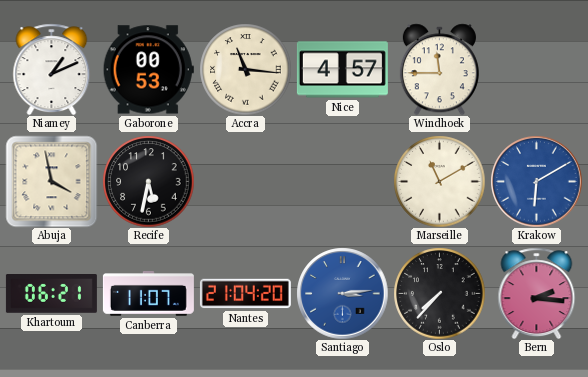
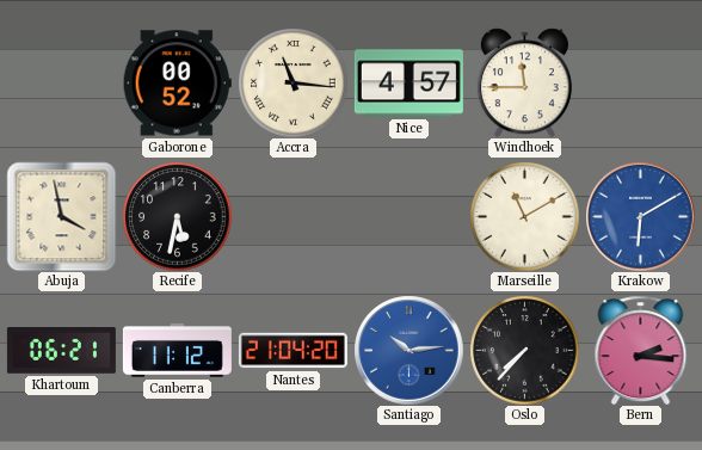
Niamey: 1:11 -> none (52, 69)
Gaborone: 00:53 -> 00:52 (177, 84)
Canberra: 11:07 -> 11:12 (177, 351)
Santiago: 3:14 -> 10:14 (408, 350)
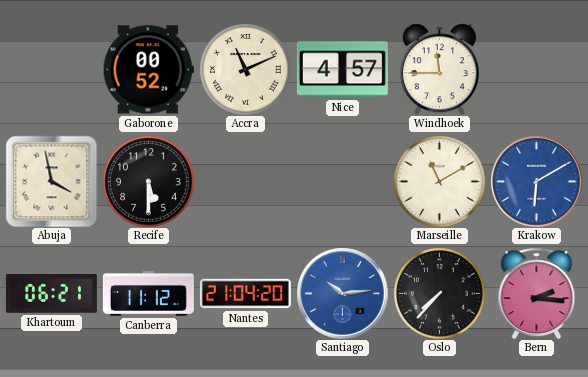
Accra: 11:16 -> 11:11 (245, 69)
Recife: 5:32 -> 5:30 (148, 181)
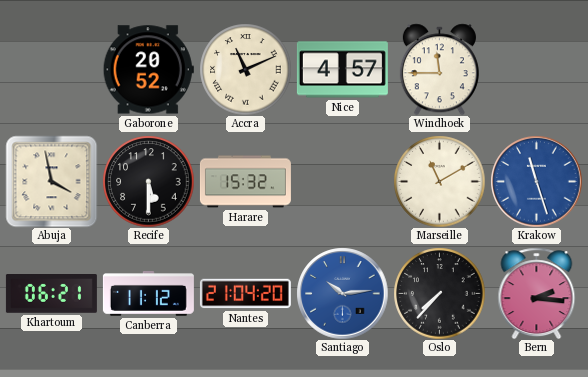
Gaborone: 00:52 -> 20:52 (148, 70)
Harare: none -> 15:32 (245, 182)
Krakow: 6:10 -> 11:27 (536, 181)
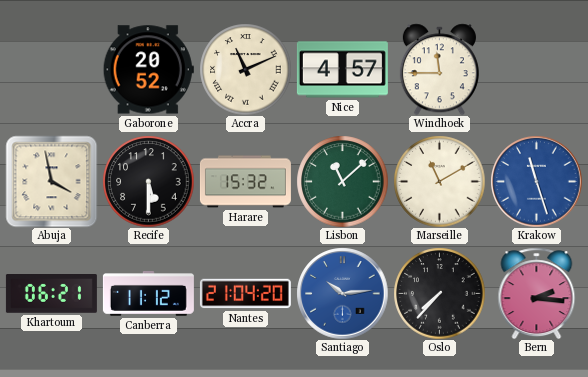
Lisbon: none -> 11:08 (342, 181)
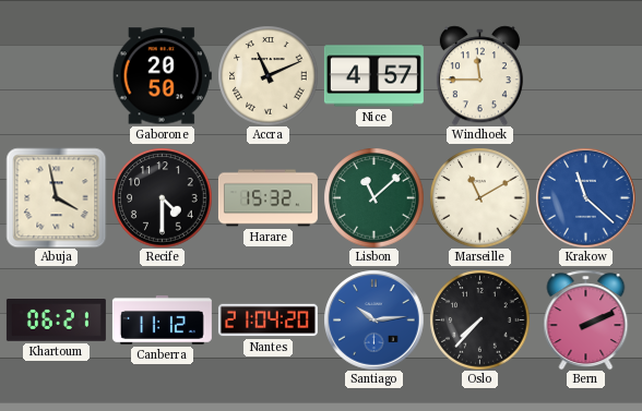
Gaborone: 20:52 -> 20:50 (162, 76)
Recife: 5:30 -> 4:30 (162, 197)
Krakow: 11:27 -> 11:22 (585, 197)
Bern: 2:16 -> 2:11 (586, 319)
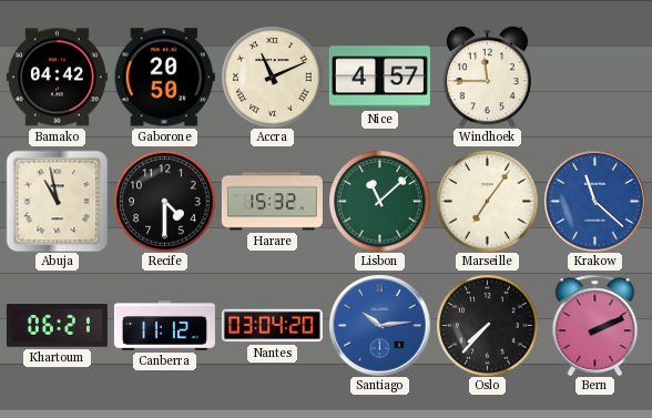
Bamako: none -> 04:42 (57, 78)
Abuja: 3:58 -> 10:58 (57, 201)
Marseille: 11:10 -> 7:06 (487, 201)
Nantes: 21:04 -> 03:04 (272, 326)
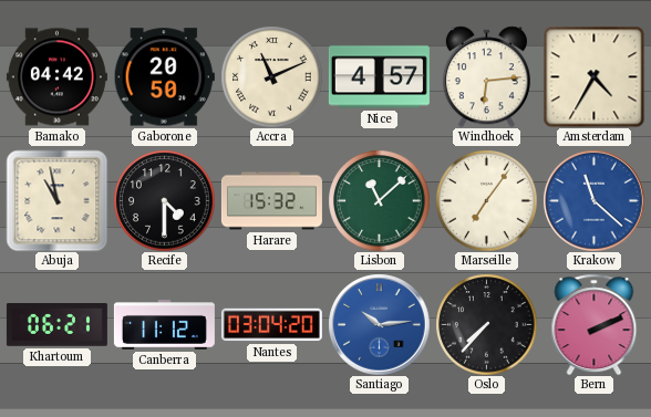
Windhoek: 11:45 -> 6:14 (486, 76)
Amsterdam: none -> 4:35 (593, 76)
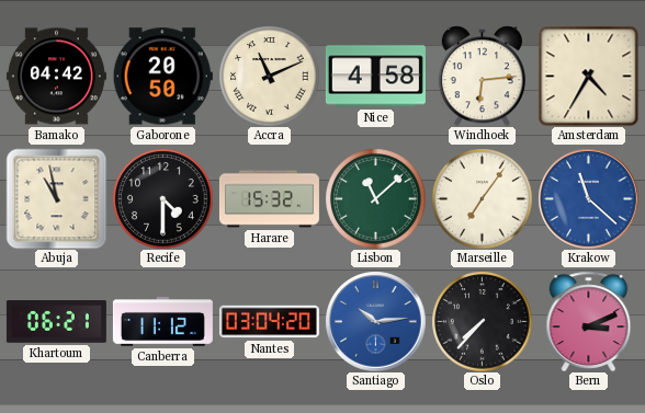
Nice: 4:57 -> 4:58 (375, 77)
Bern: 2:11 -> 3:11 (589, 321)
